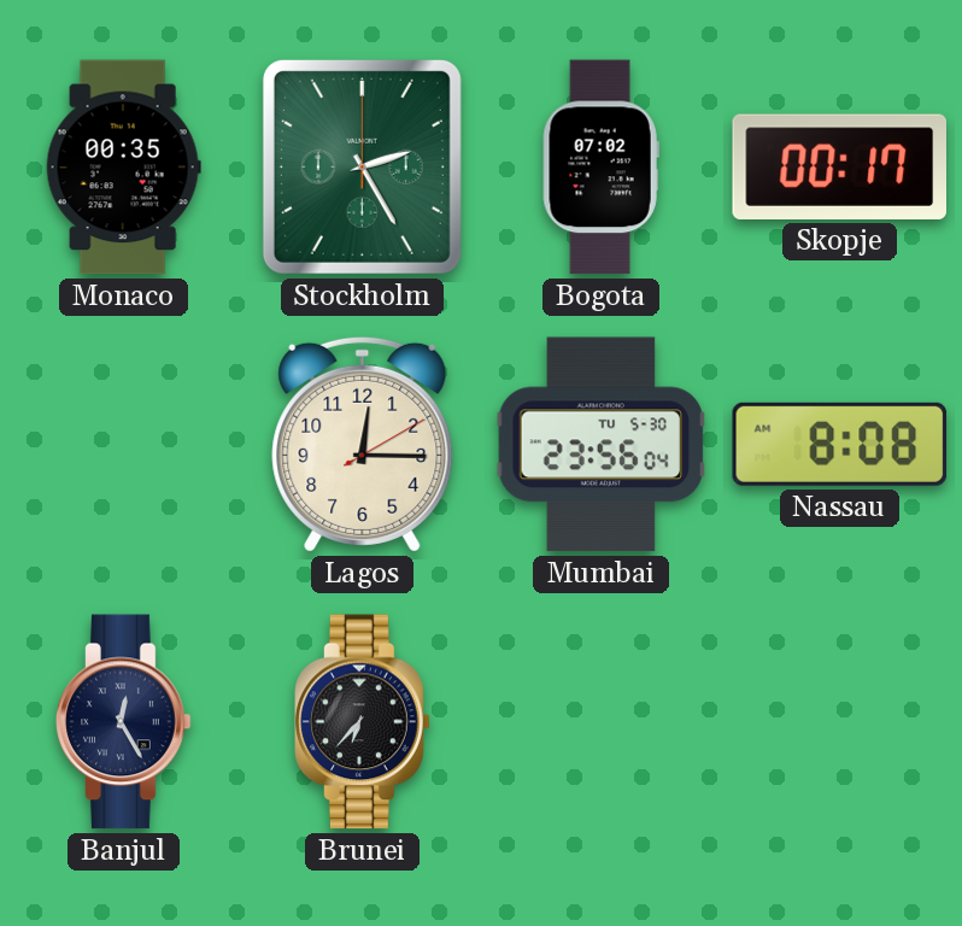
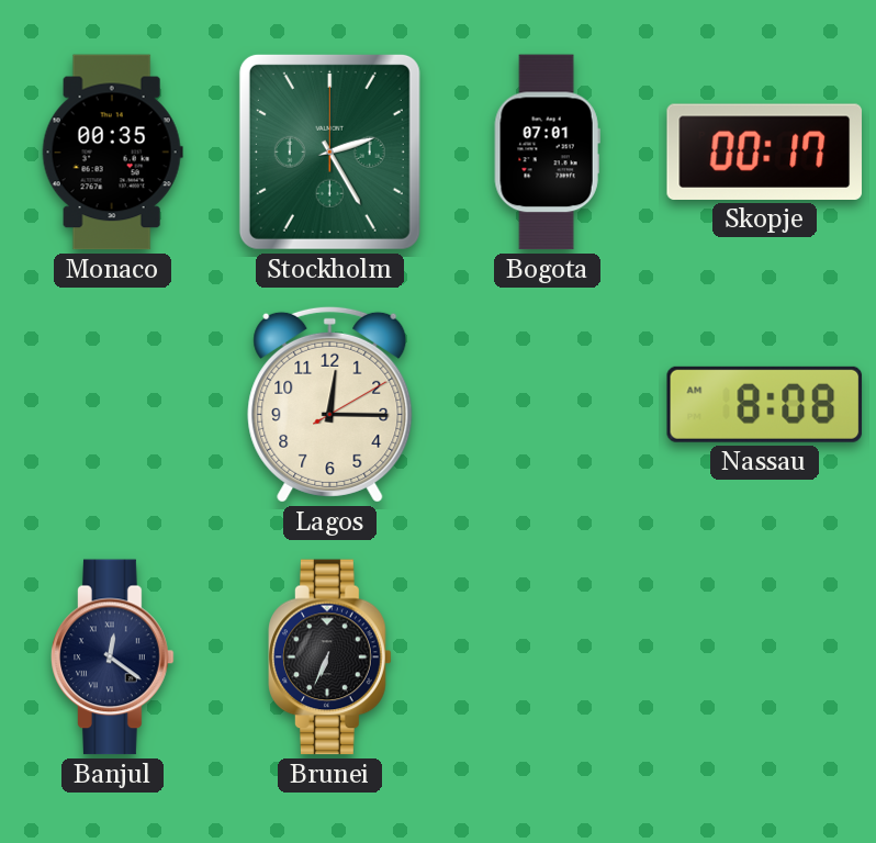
Bogota: 07:02 -> 07:01 (547, 153)
Mumbai: 23:56 -> none (602, 445)
Banjul: 12:25 -> 12:21 (113, 657)
Brunei: 6:37 -> 6:34 (330, 657)
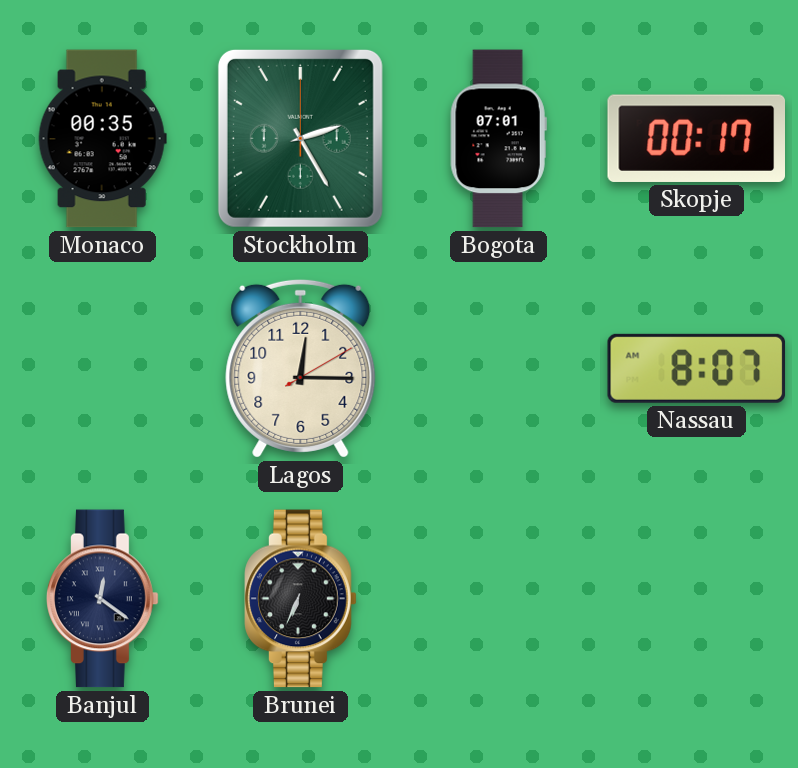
Nassau: 8:08 -> 8:07 (696, 368)
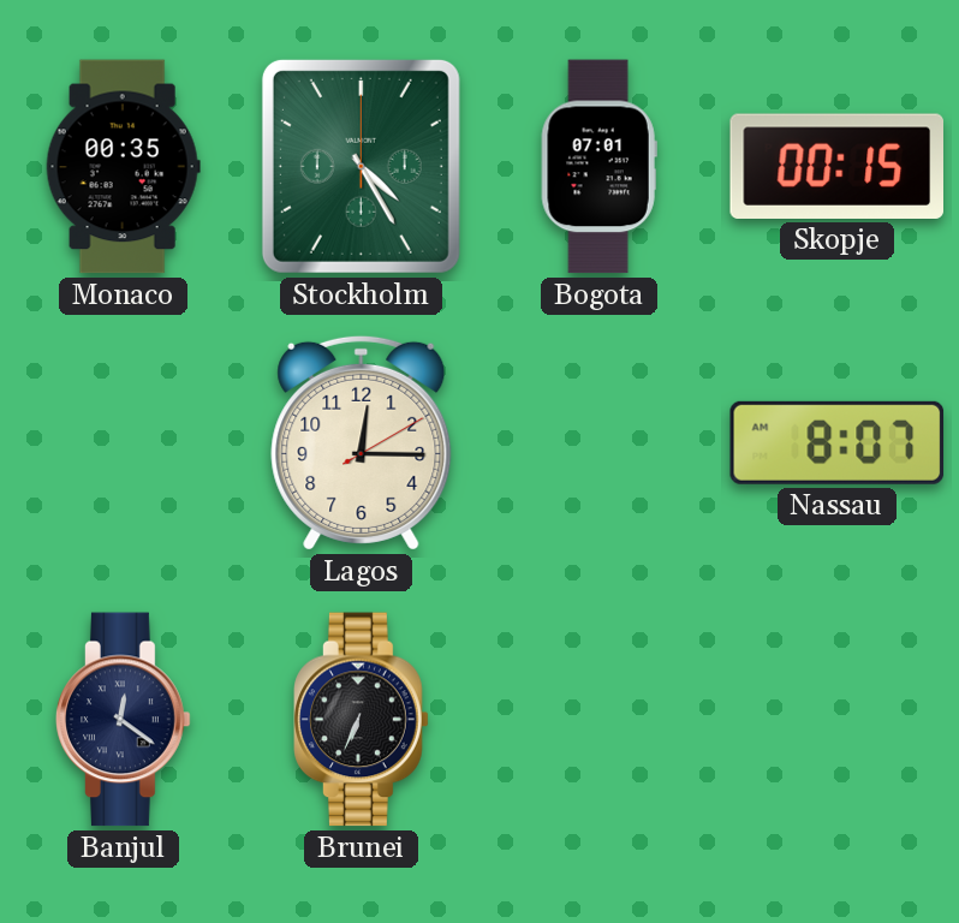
Stockholm: 2:25 -> 4:25 (361, 166)
Skopje: 00:17 -> 00:15 (836, 166)
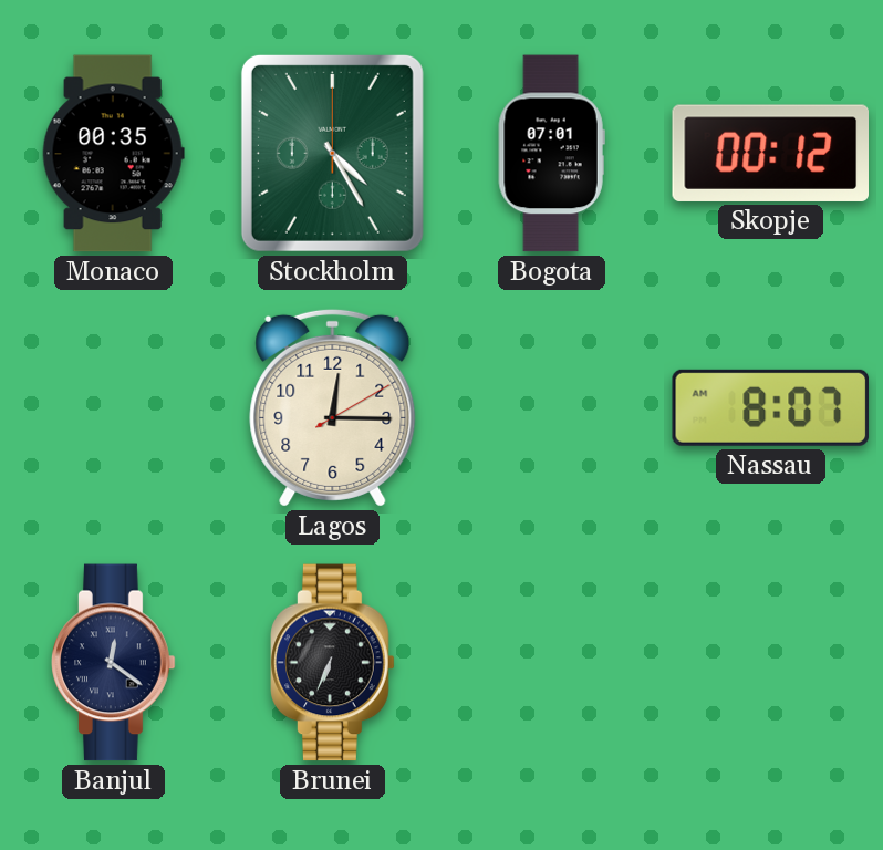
Skopje: 00:15 -> 00:12 (770, 153)
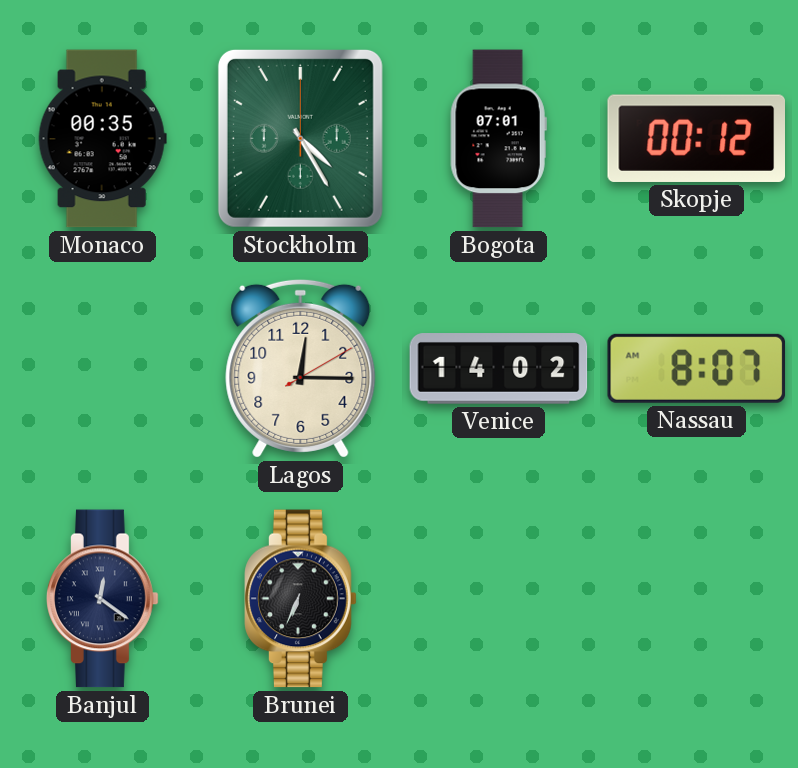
Venice: none -> 14:02 (499, 369)
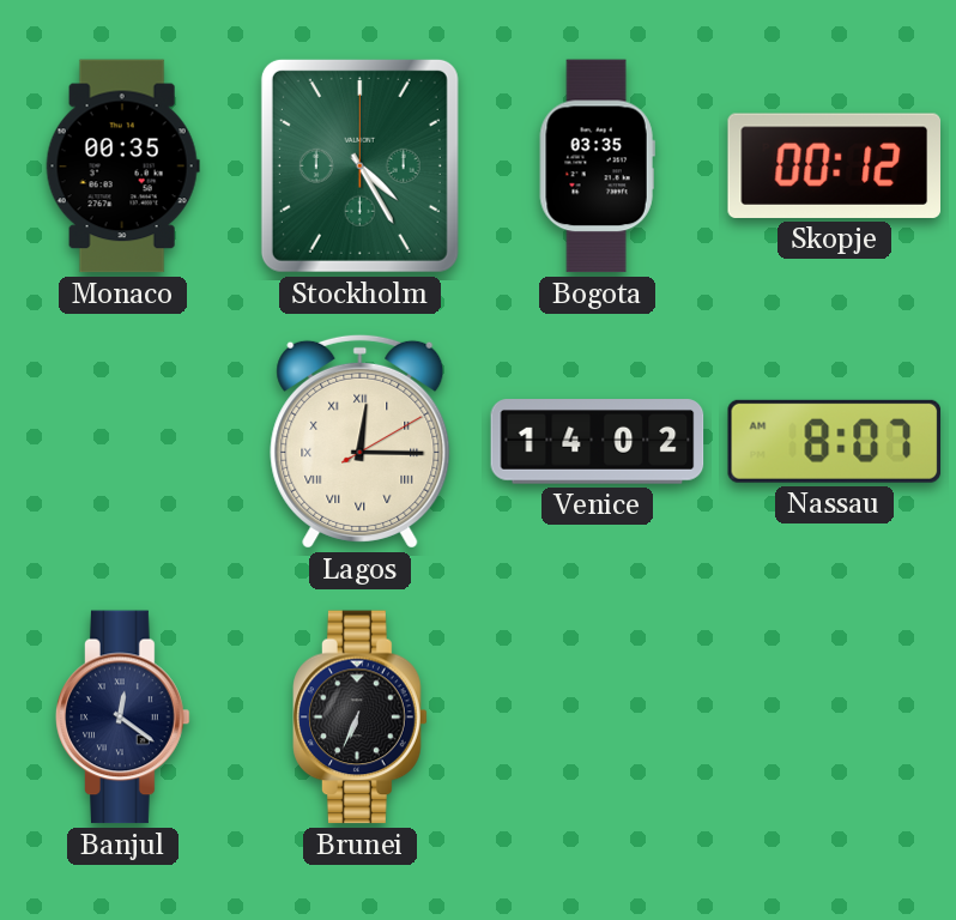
Bogota: 07:01 -> 03:35 (597, 167)
Lagos numerals: Arabic -> Roman (361, 441)
